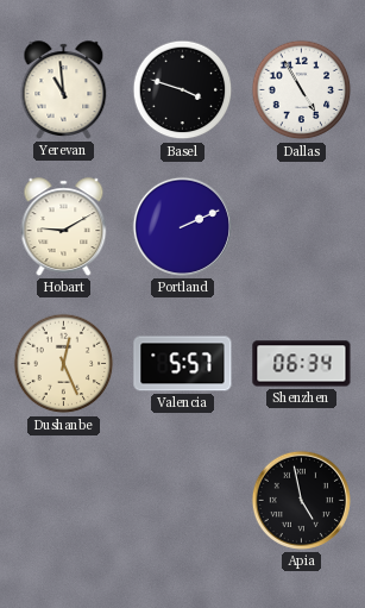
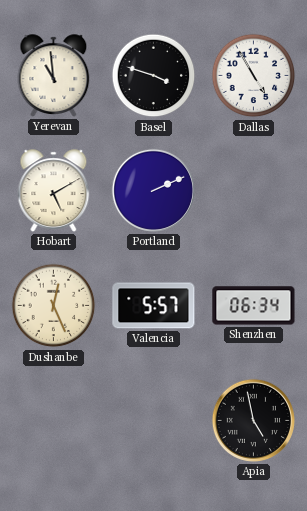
Hobart: 9:10 -> 5:10 (54, 191)
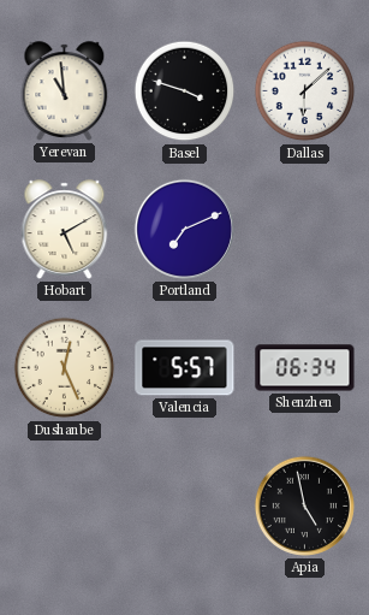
Dallas: 4:55 -> 6:08 (305, 91)
Portland: 2:11 -> 7:11 (184, 229)
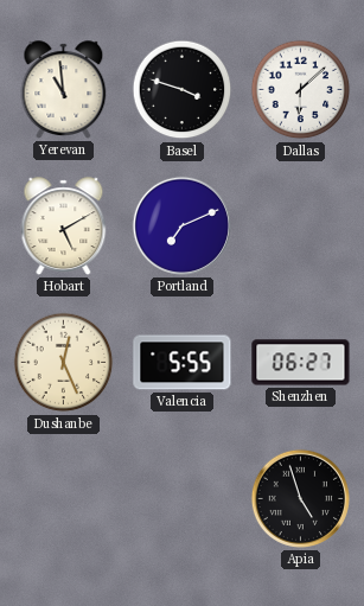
Valencia: 5:57 -> 5:55 (183, 363)
Shenzhen: 06:34 -> 06:27 (301, 363)
Apia: 4:58 -> 4:57 (300, 498)
